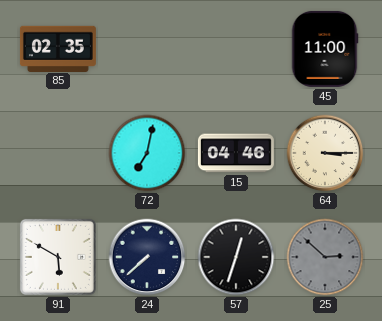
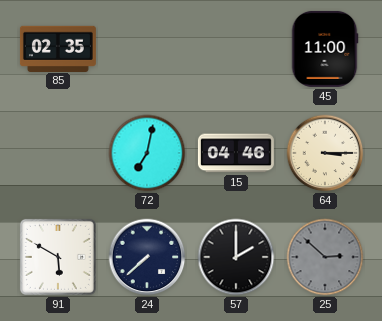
57: 12:33 -> 2:00 (236, 257)
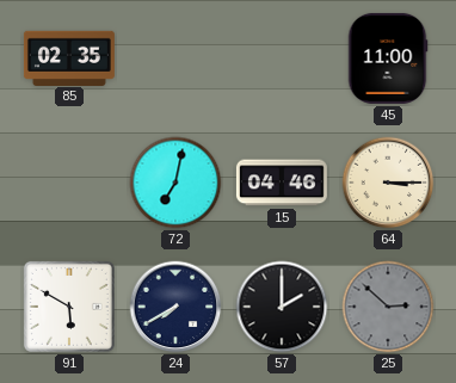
24: 7:38 -> 7:40 (175, 307)
